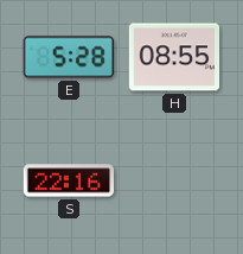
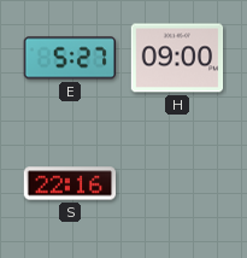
E: 5:28 -> 5:27 (69, 58)
H: 08:55 -> 09:00 (177, 58)
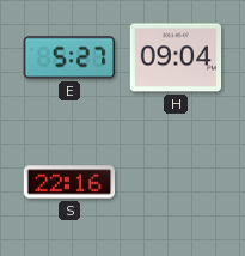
H: 09:00 -> 09:04 (176, 57)
